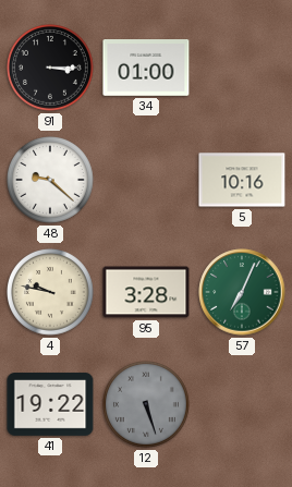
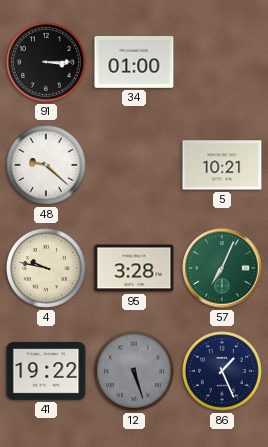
5: 10:16 -> 10:21 (222, 165)
86: none -> 1:26 (223, 372)
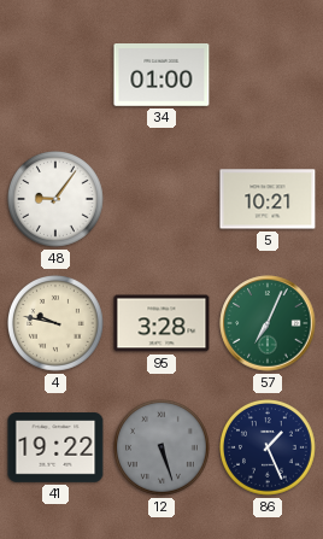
91: 3:15 -> none (47, 63)
48: 9:22 -> 9:06 (57, 200)
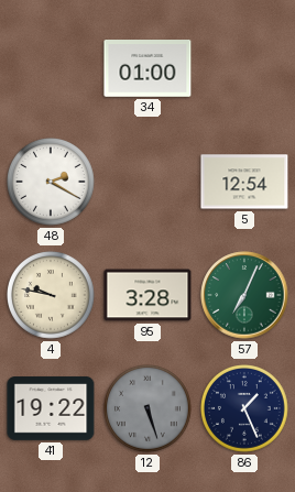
48: 9:06 -> 2:20 (52, 183)
5: 10:21 -> 12:54 (244, 182)
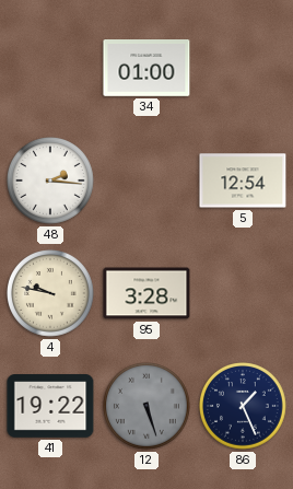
48: 2:20 -> 2:16 (51, 182)
57: 7:04 -> none (244, 295)
